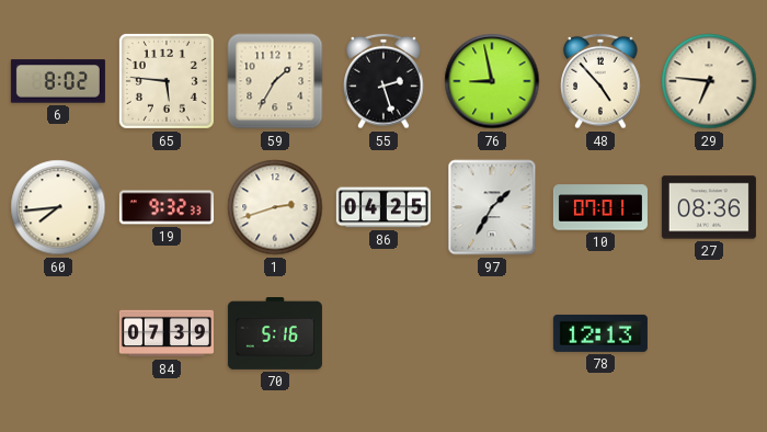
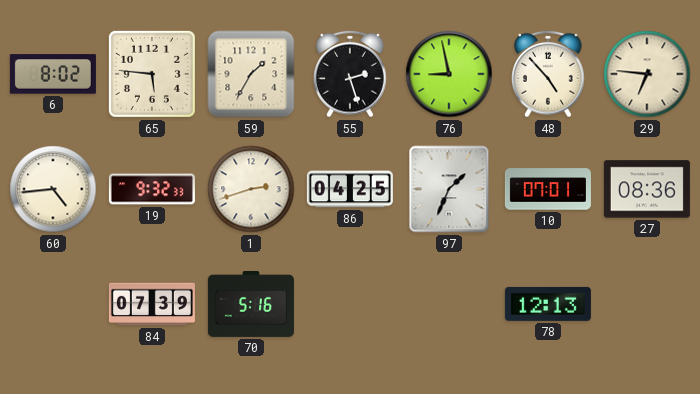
60: 7:44 -> 4:44 (53, 189)
97: 1:35 -> 1:34 (449, 189)
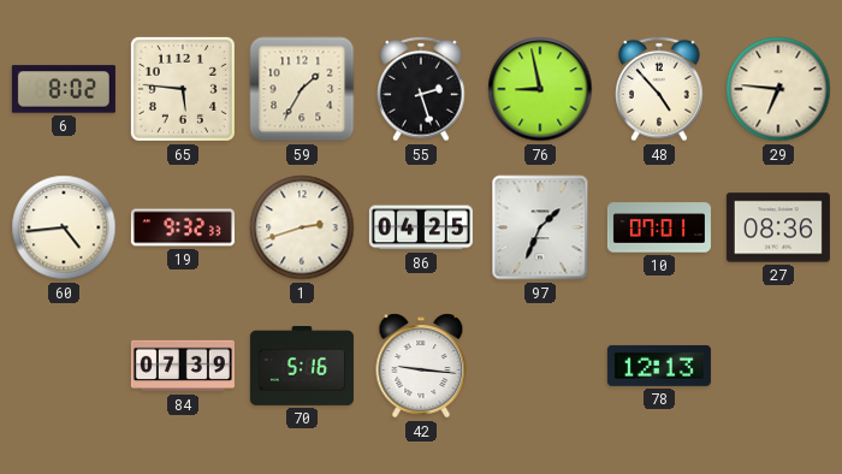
42: none -> 9:16 (421, 366)
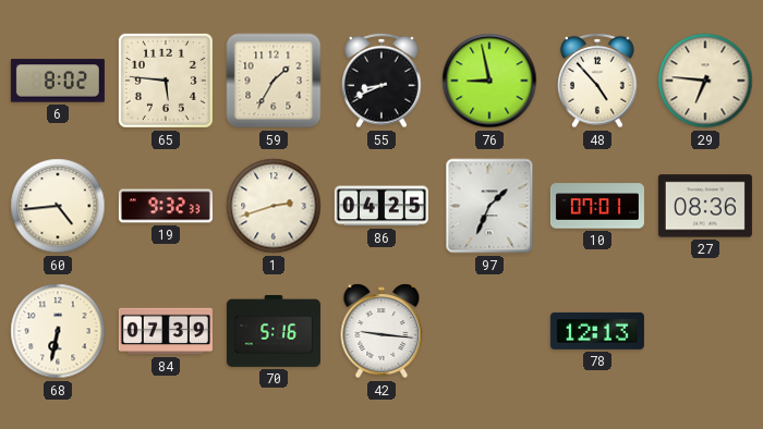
55: 2:27 -> 8:41 (381, 81)
68: none -> 6:32 (58, 331)
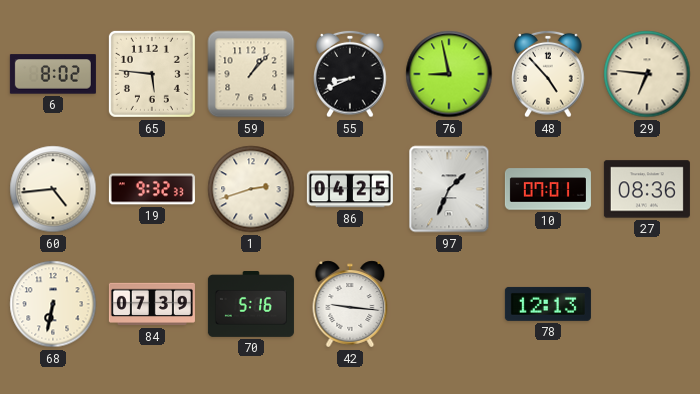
59: 1:35 -> 1:07 (251, 74)
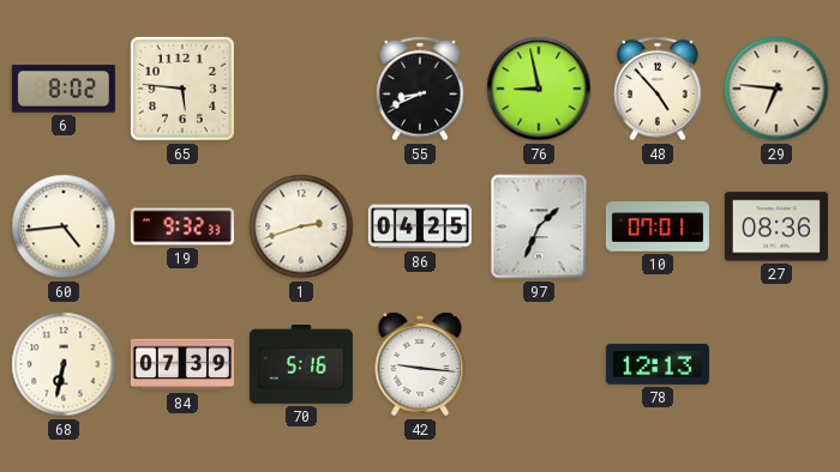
59: 1:07 -> none (251, 74)
